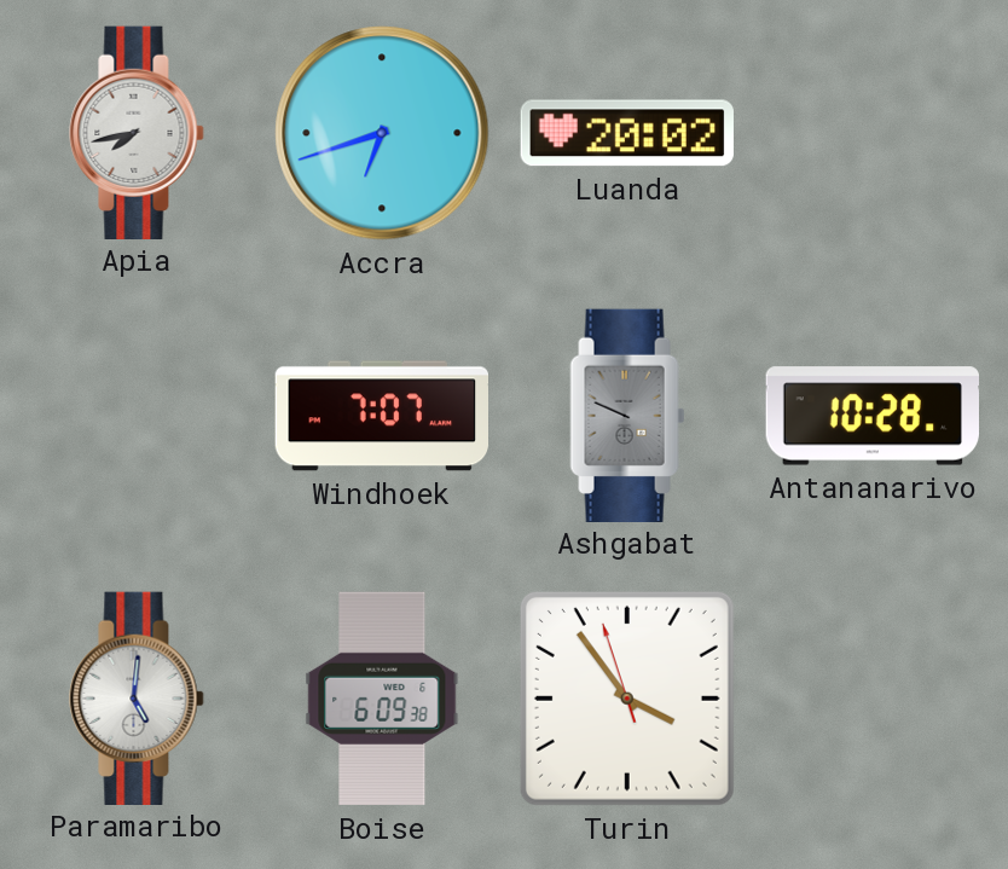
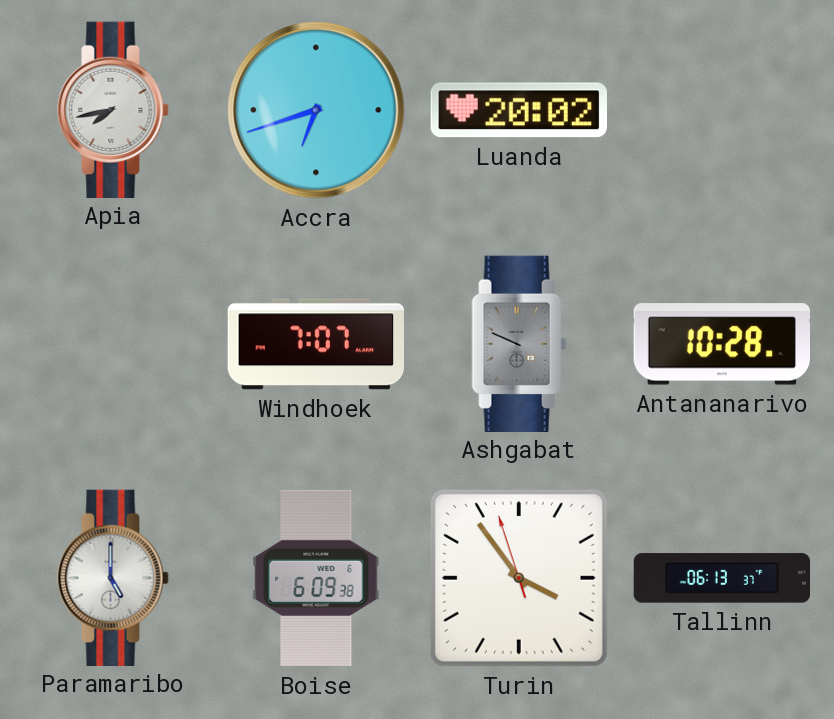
Paramaribo: 5:01 -> 5:00 (113, 577)
Tallinn: none -> 06:13 (722, 578)
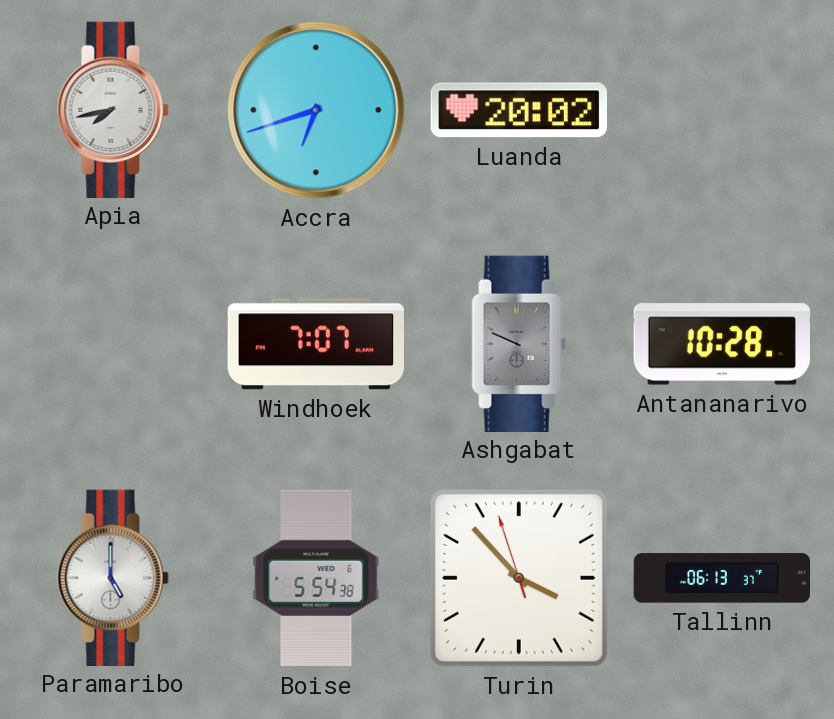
Boise: 6:09 -> 5:54 (316, 578)
Turin: 3:53 -> 3:52 (519, 578)
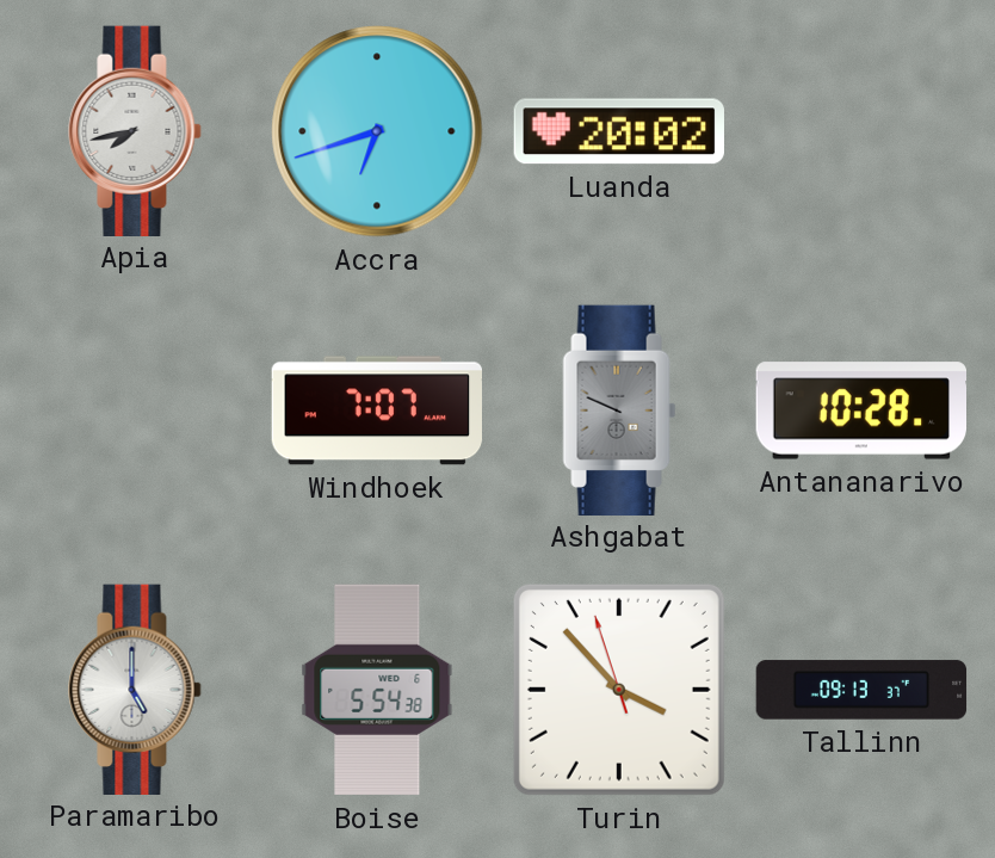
Tallinn: 06:13 -> 09:13 (861, 690)
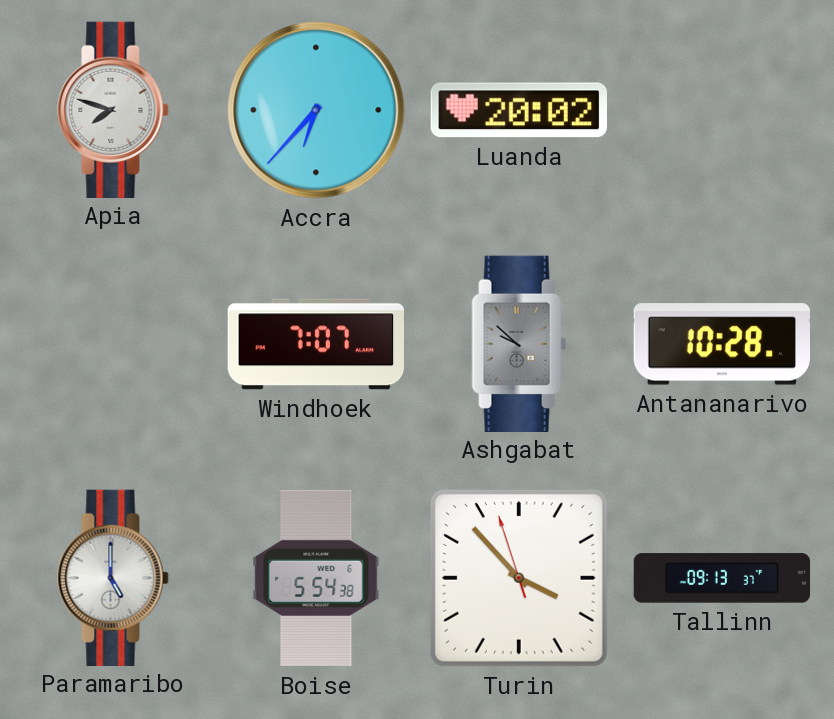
Apia: 7:43 -> 7:48 (113, 109)
Accra: 6:42 -> 6:37 (316, 110)
Ashgabat: 9:49 -> 9:52 (519, 343)
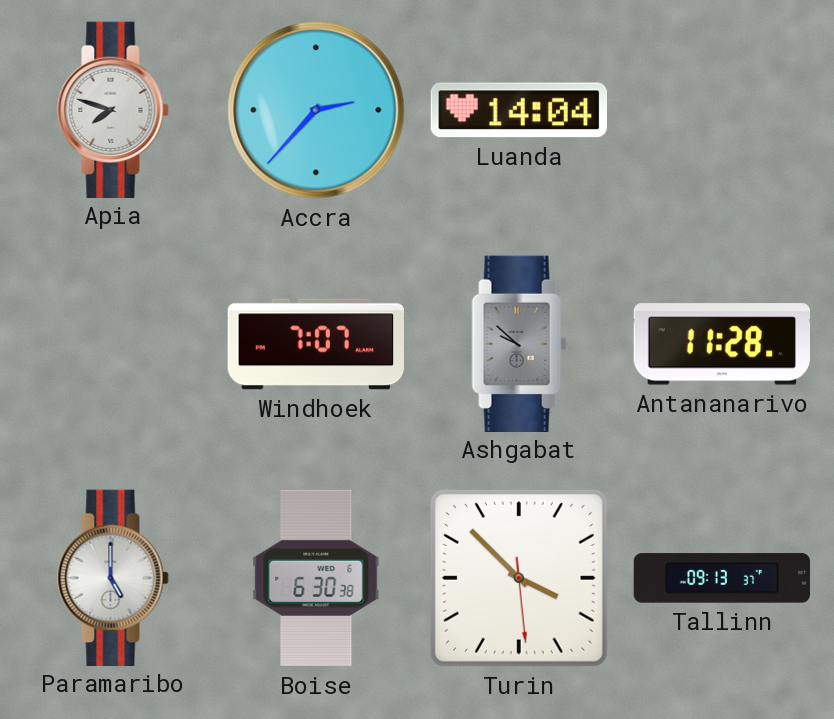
Accra: 6:37 -> 2:37 (316, 110)
Luanda: 20:02 -> 14:04 (519, 110)
Antananarivo: 10:28 -> 11:28 (721, 344)
Boise: 5:54 -> 6:30 (316, 578)
Turin: 3:52:57 -> 3:52:29 (519, 578)
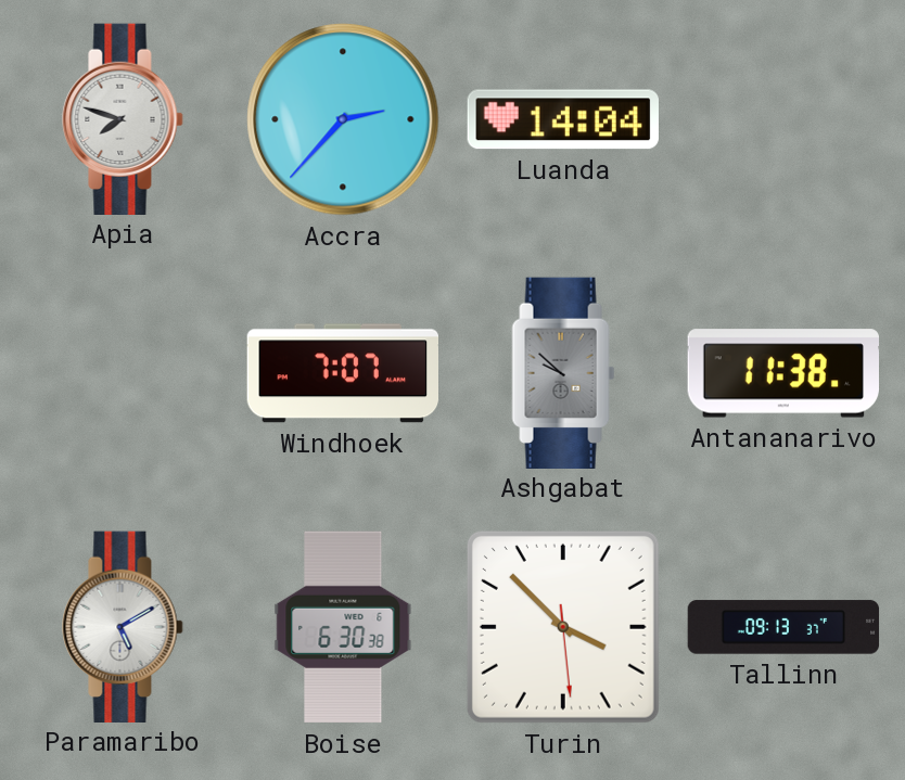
Antananarivo: 11:28 -> 11:38 (782, 373)
Paramaribo: 5:00 -> 5:10 (123, 626)
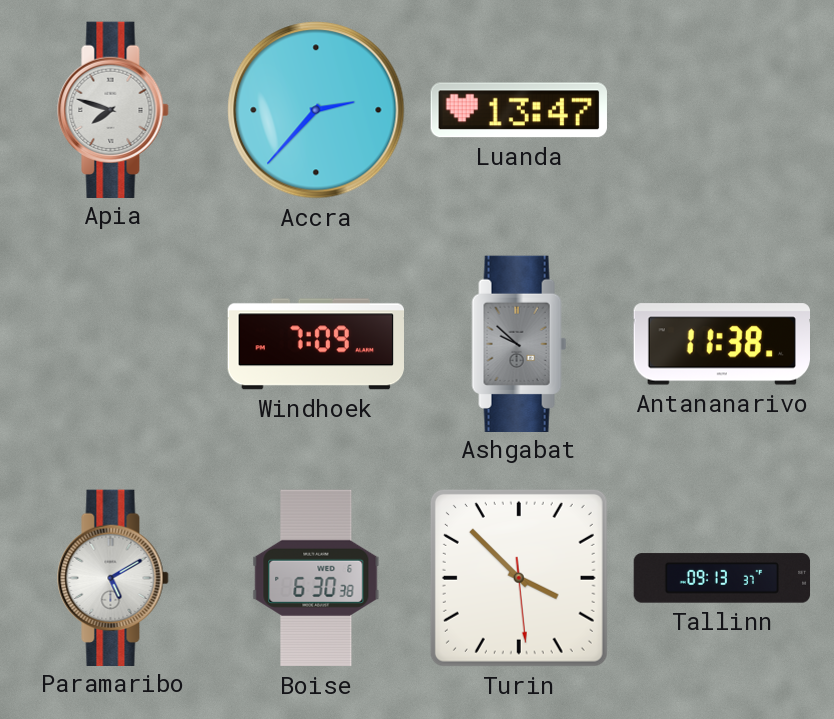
Luanda: 14:04 -> 13:47 (519, 110)
Windhoek: 7:07 -> 7:09 (315, 344)
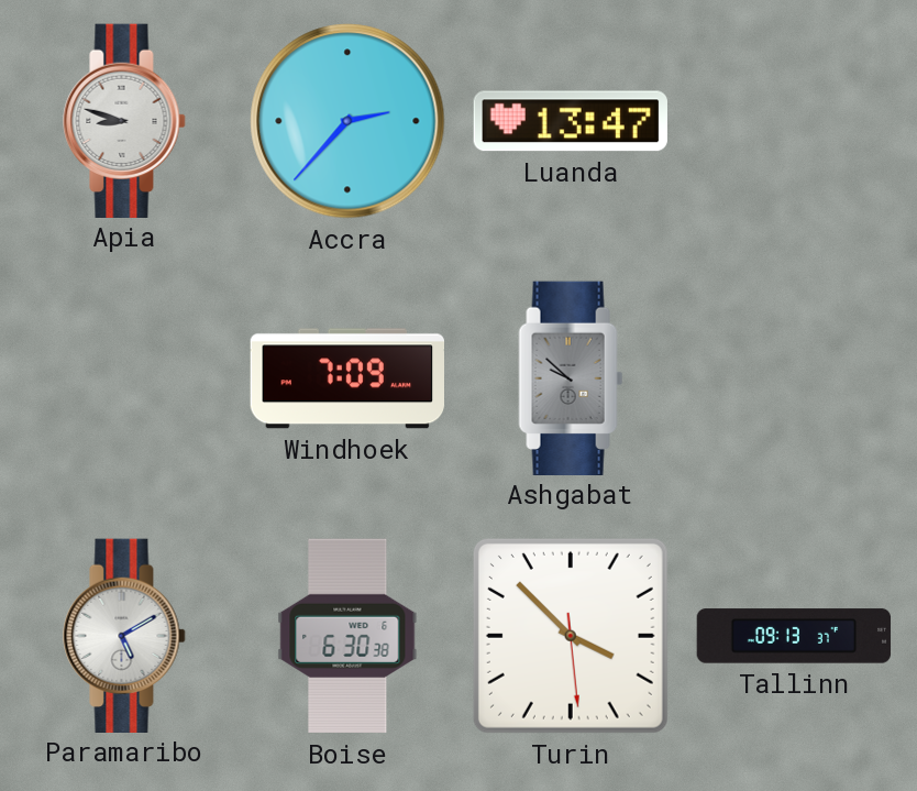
Apia: 7:48 -> 8:48 (124, 120)
Antananarivo: 11:38 -> none (721, 344)
